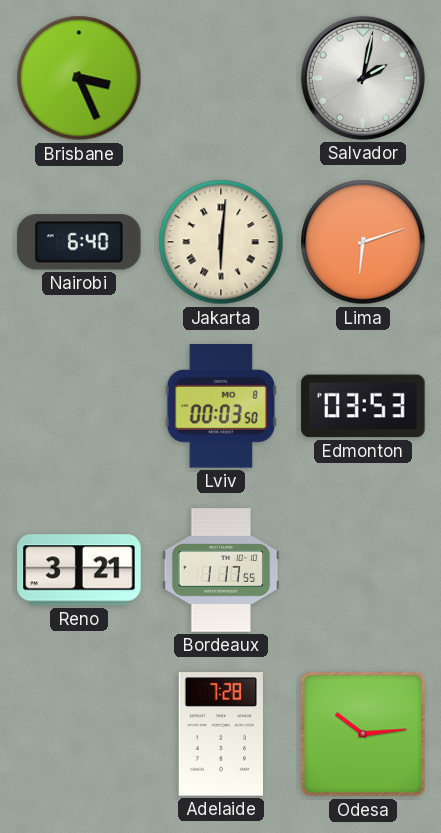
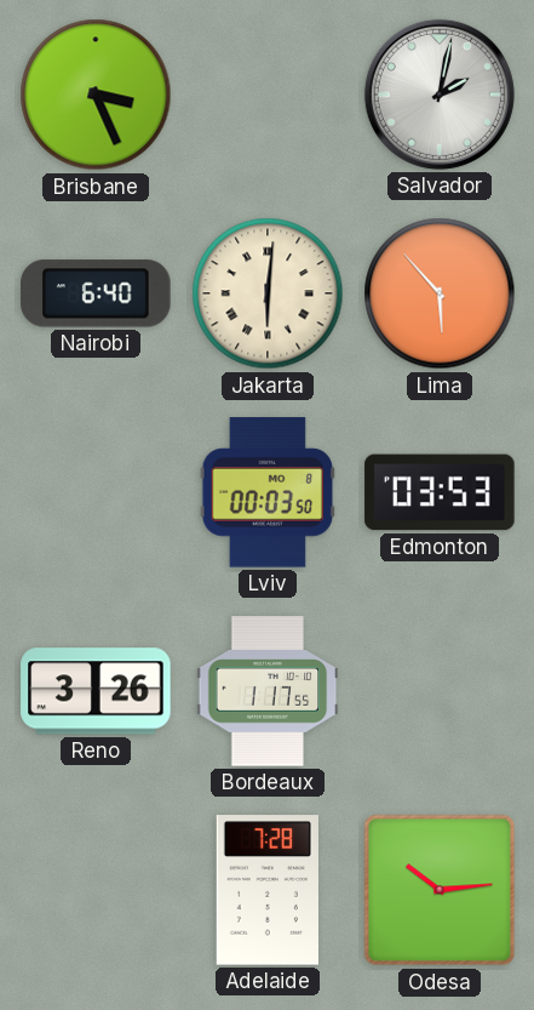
Lima: 6:12 -> 5:53 (440, 293)
Reno: 3:21 -> 3:26 (96, 691)
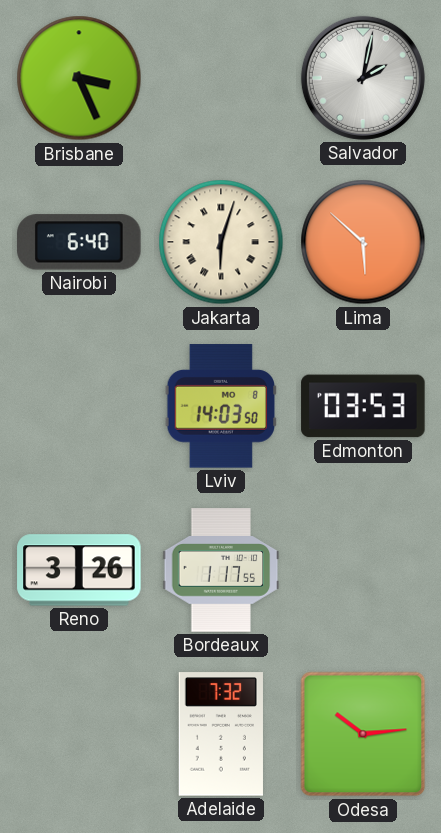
Jakarta: 6:01 -> 6:03 (221, 242)
Lima: 5:53 -> 5:52 (363, 242)
Lviv: 00:03 -> 14:03 (220, 406)
Adelaide: 7:28 -> 7:32 (221, 734)
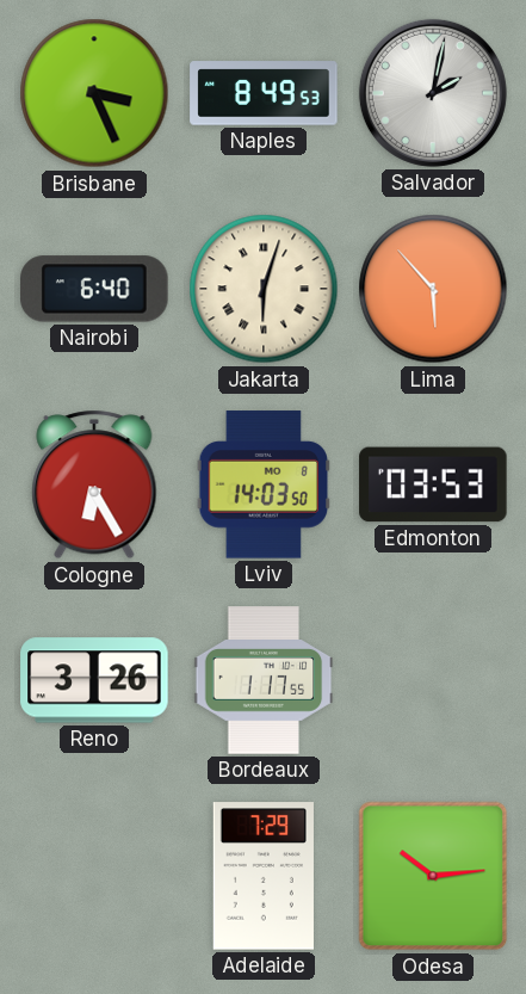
Naples: none -> 8:49 (264, 93)
Lima: 5:52 -> 5:53 (433, 289)
Cologne: none -> 6:25 (94, 484)
Adelaide: 7:32 -> 7:29 (264, 876)
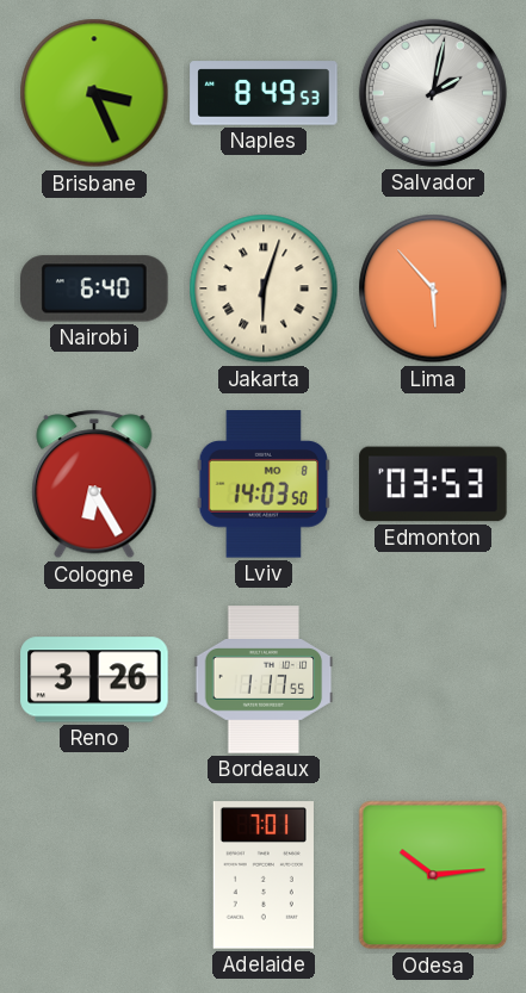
Adelaide: 7:29 -> 7:01 (264, 875)
